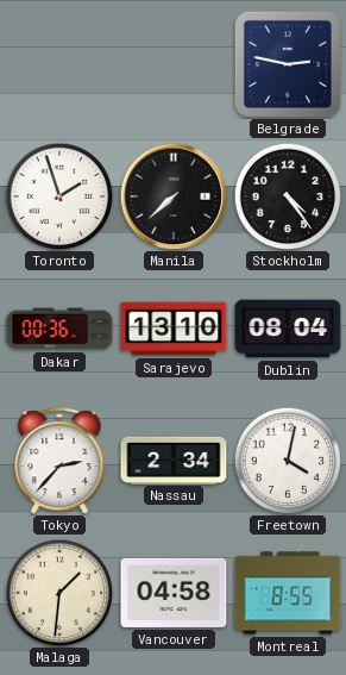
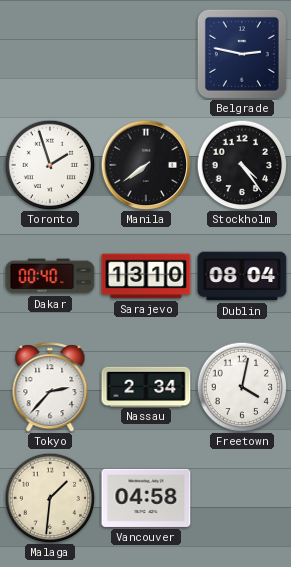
Manila: 7:38 -> 7:39 (146, 165)
Dakar: 00:36 -> 00:40 (50, 276)
Montreal: 8:55 -> none (288, 593)
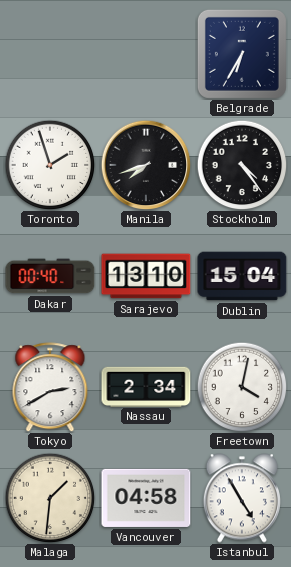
Belgrade: 2:47 -> 6:35 (242, 54)
Manila: 7:39 -> 7:42 (146, 165)
Dublin: 08:04 -> 15:04 (242, 276)
Tokyo: 2:37 -> 2:40 (50, 387)
Istanbul: none -> 4:55 (242, 498)
